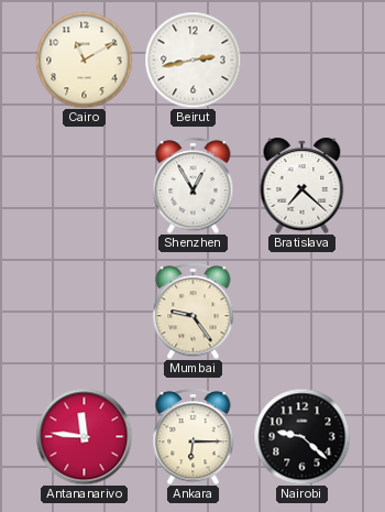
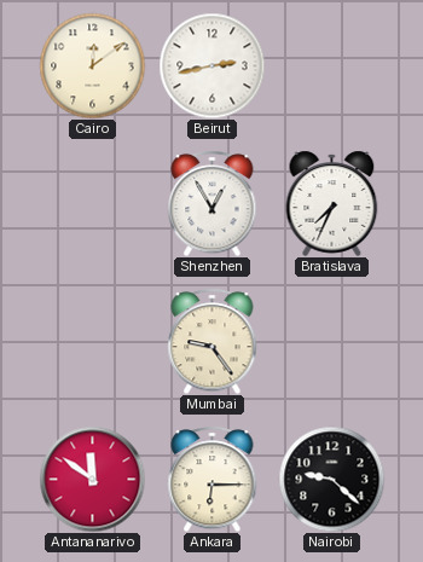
Cairo: 11:10 -> 12:09 (92, 65)
Bratislava: 7:22 -> 7:34 (332, 203)
Antananarivo: 11:46 -> 11:51 (92, 479)
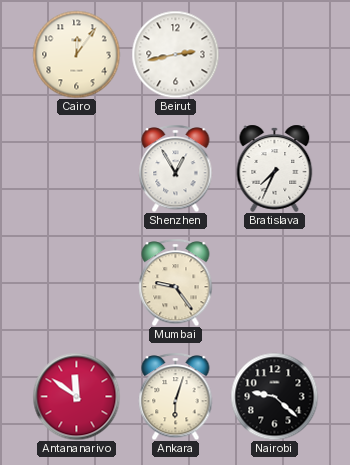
Cairo: 12:09 -> 12:06 (76, 54)
Ankara: 6:15 -> 6:03 (176, 396)
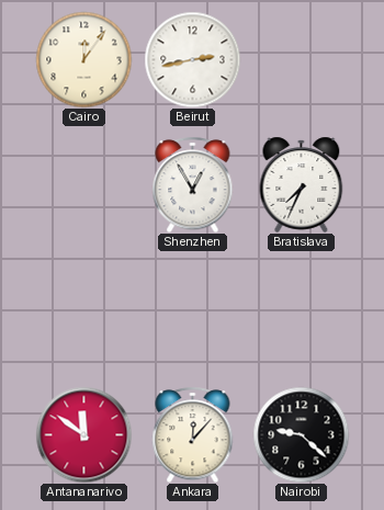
Mumbai: 9:24 -> none (176, 282)
Ankara: 6:03 -> 12:07 (193, 434)
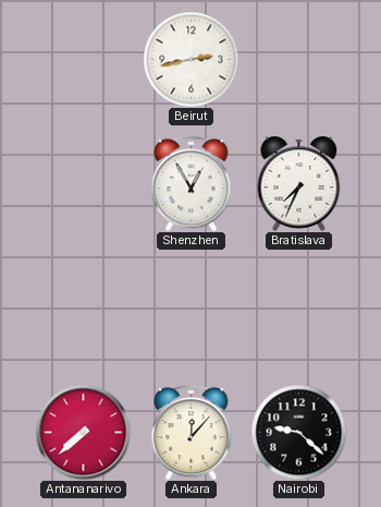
Cairo: 12:06 -> none (83, 59)
Antananarivo: 11:51 -> 7:38 (83, 432)
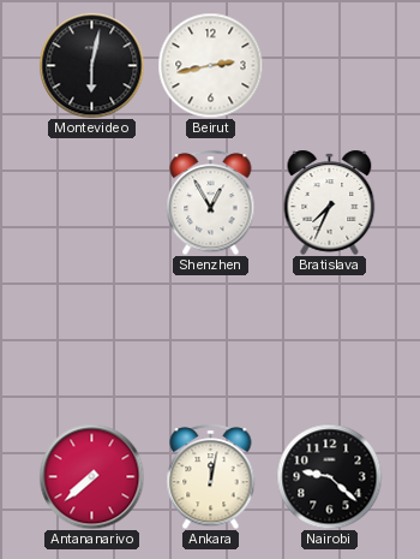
Montevideo: none -> 6:02 (91, 65)
Ankara: 12:07 -> 12:02 (211, 476)
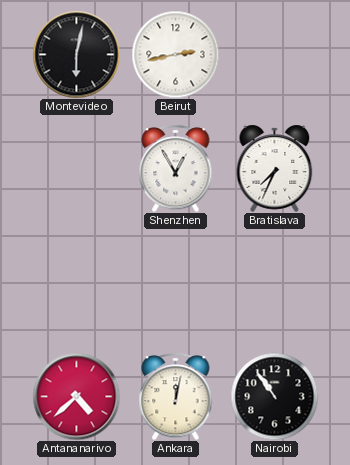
Antananarivo: 7:38 -> 4:38 (76, 396)
Nairobi: 9:22 -> 10:54 (274, 396)
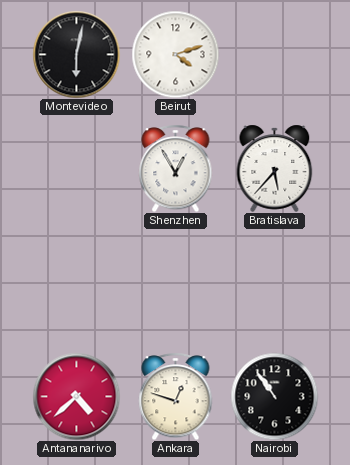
Beirut: 2:43 -> 4:12 (175, 54)
Bratislava: 7:34 -> 5:37 (275, 168)
Ankara: 12:02 -> 12:48 (176, 396)
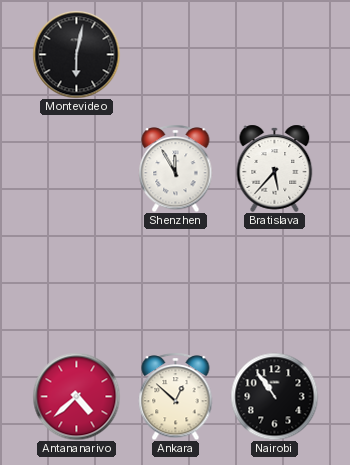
Beirut: 4:12 -> none (175, 54)
Shenzhen: 12:55 -> 11:55 (176, 168)
Ankara: 12:48 -> 12:52 (176, 396)
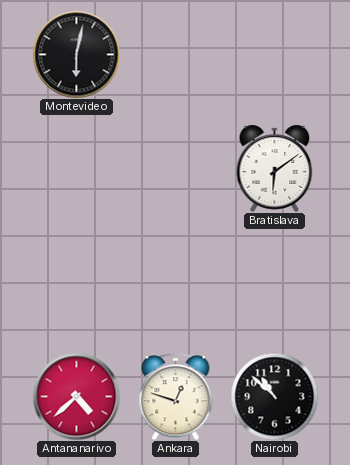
Shenzhen: 11:55 -> none (176, 168)
Bratislava: 5:37 -> 6:09 (275, 168)
Ankara: 12:52 -> 12:48 (176, 396)
Nairobi: 10:54 -> 10:52 (274, 396)
